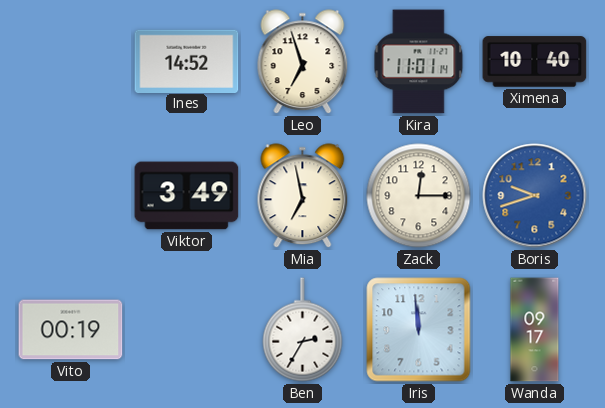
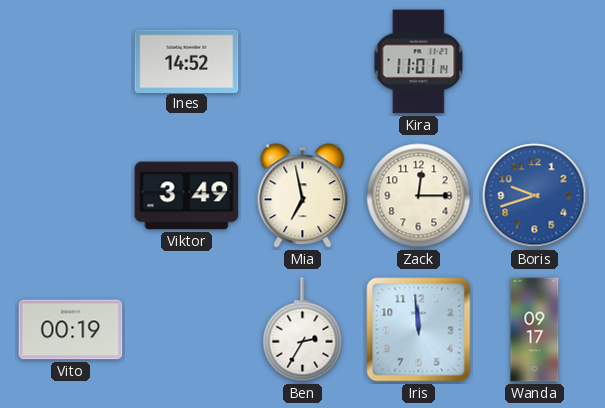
Leo: 6:57 -> none (303, 62)
Ximena: 10:40 -> none (535, 62)
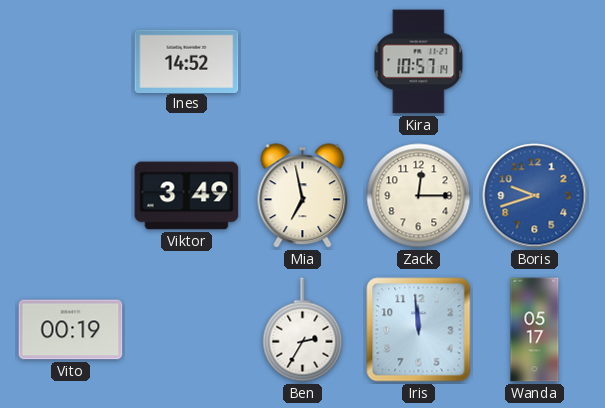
Kira: 11:01 -> 10:57 (419, 62)
Wanda: 09:17 -> 05:17 (535, 330)
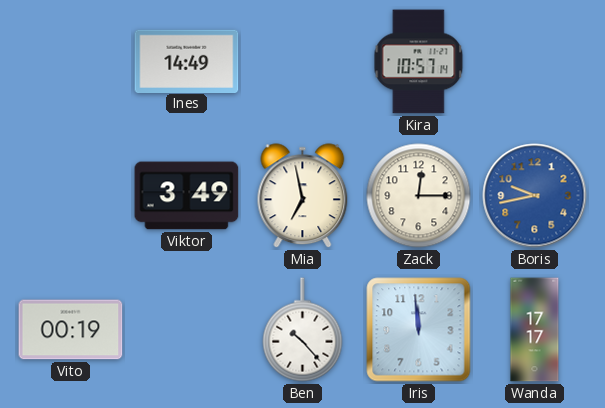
Ines: 14:52 -> 14:49 (187, 61)
Boris: 9:42 -> 9:43 (535, 196)
Ben: 2:35 -> 10:23 (303, 330)
Wanda: 05:17 -> 17:17 (535, 330)
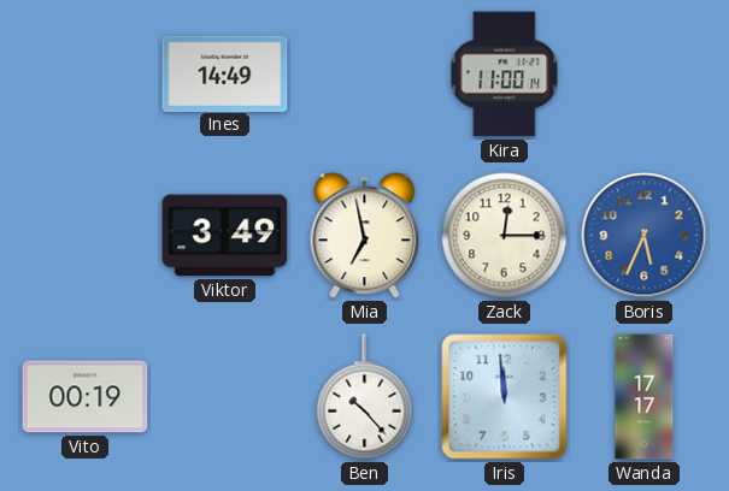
Kira: 10:57 -> 11:00 (505, 75)
Boris: 9:43 -> 5:34 (645, 236)
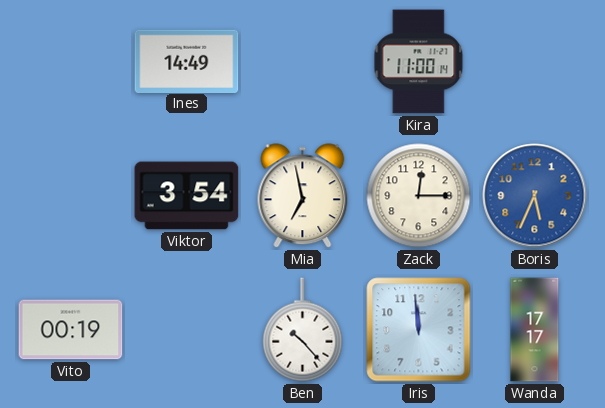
Viktor: 3:49 -> 3:54 (187, 196)
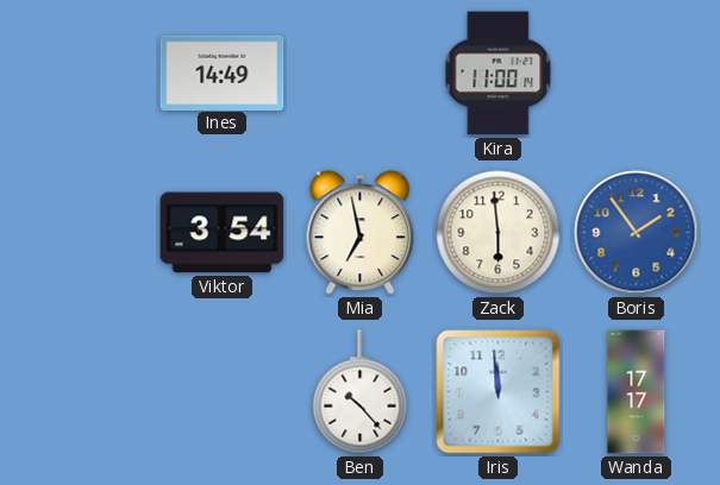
Zack: 12:15 -> 5:59 (499, 233)
Boris: 5:34 -> 1:54 (637, 233)
Vito: 00:19 -> none (71, 330)
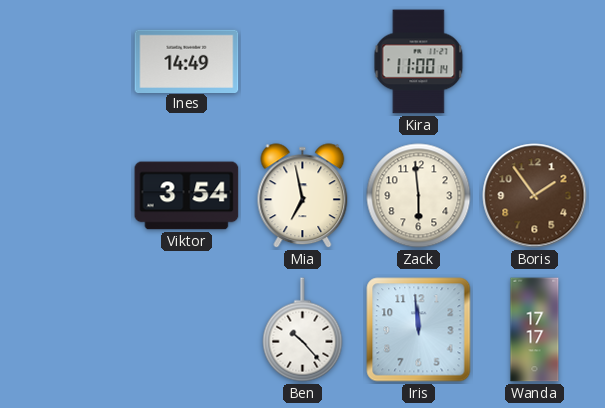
Boris dial: blue -> brown (535, 196)
